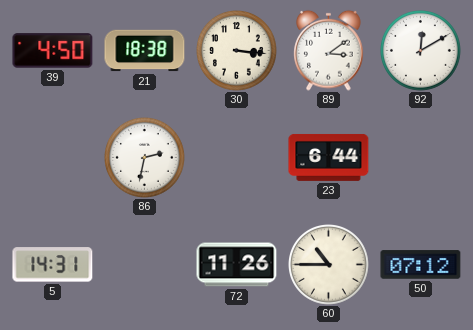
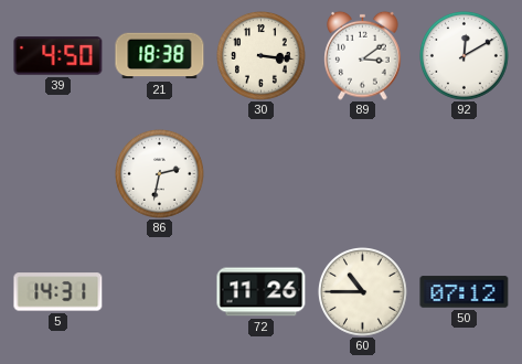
23: 6:44 -> none (329, 157)
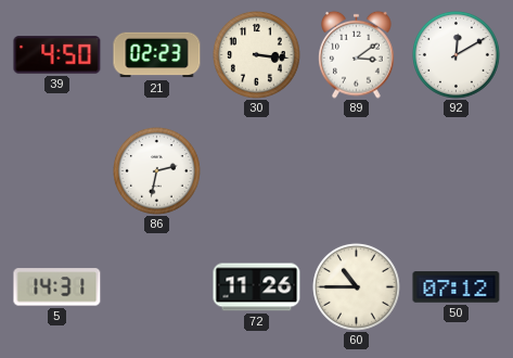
21: 18:38 -> 02:23 (157, 55)
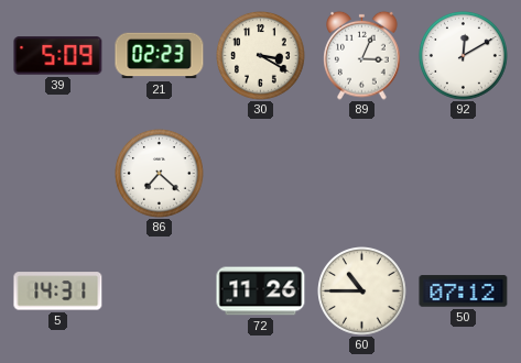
39: 4:50 -> 5:09 (58, 56)
30: 3:16 -> 3:20 (261, 56)
89: 3:09 -> 3:04 (362, 55)
86: 2:32 -> 7:22 (160, 174)
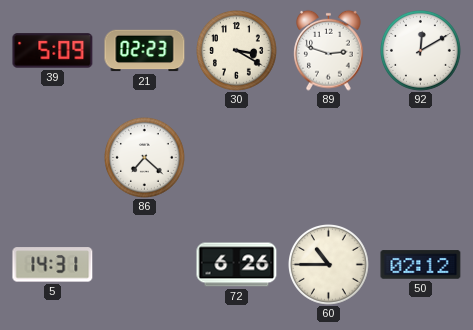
89: 3:04 -> 2:48 (329, 50)
72: 11:26 -> 6:26 (237, 265)
50: 07:12 -> 02:12 (421, 265)
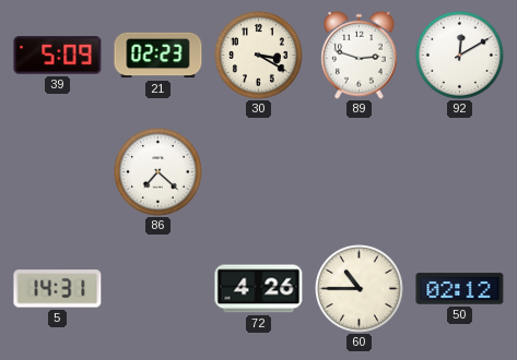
72: 6:26 -> 4:26 (259, 289)
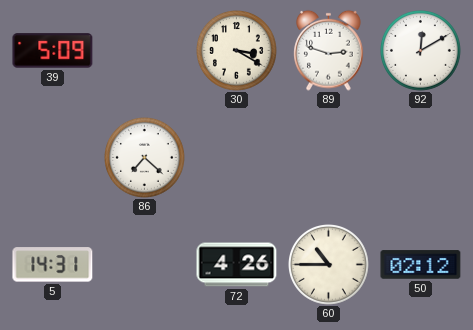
21: 02:23 -> none (158, 56)
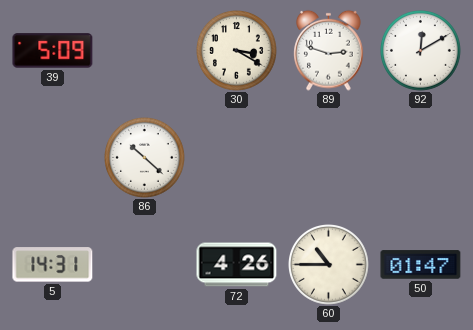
86: 7:22 -> 10:22 (145, 158)
50: 02:12 -> 01:47 (421, 265)
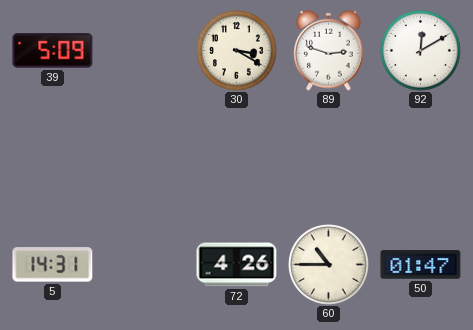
86: 10:22 -> none (145, 158)
